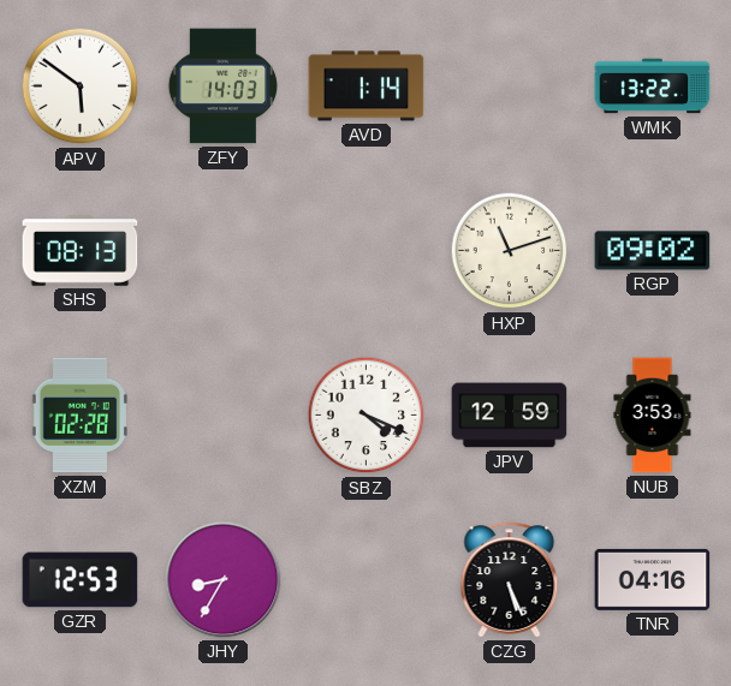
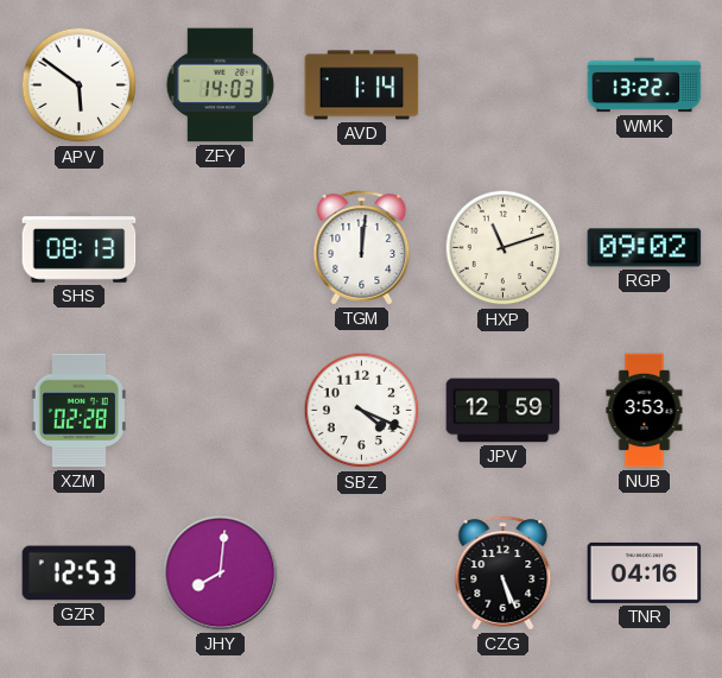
TGM: none -> 12:01 (362, 248)
JHY: 8:35 -> 8:01 (221, 574)
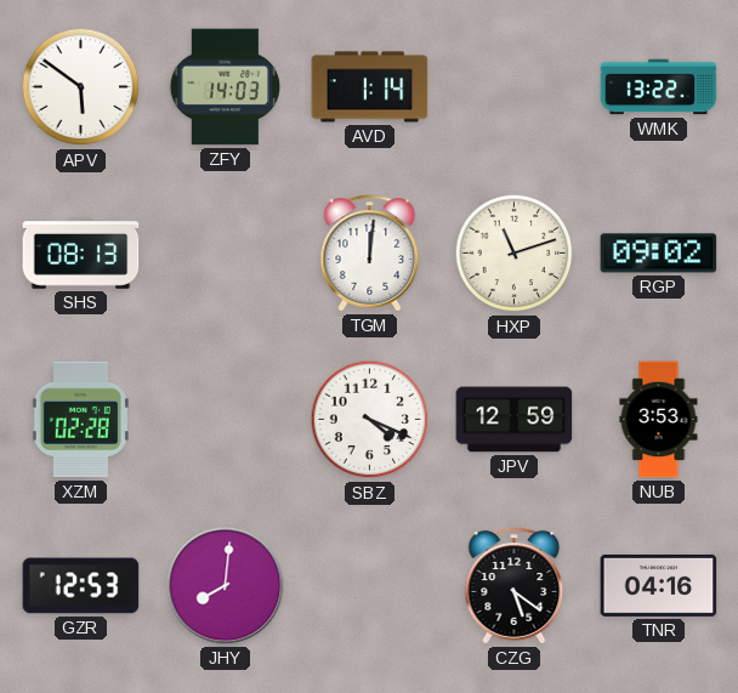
CZG: 5:26 -> 5:21 (515, 586)
